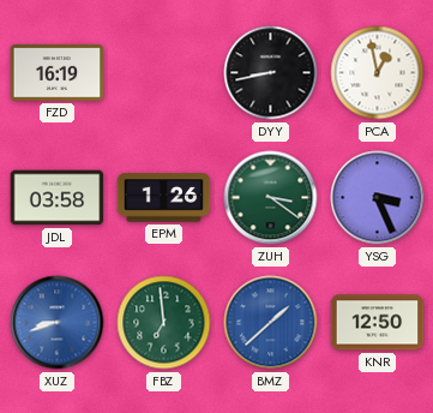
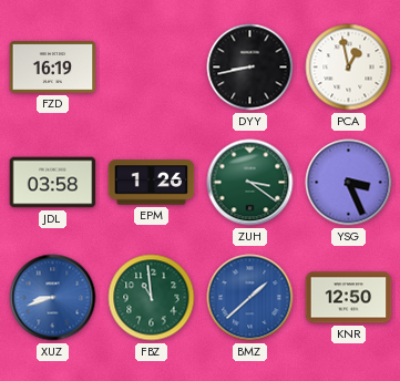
FBZ: 6:59 -> 10:59 (152, 298)
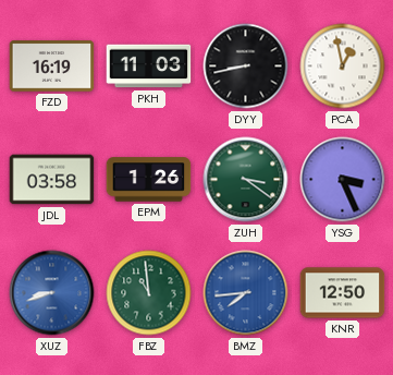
PKH: none -> 11:03 (149, 66)
BMZ: 1:38 -> 7:44 (246, 293)
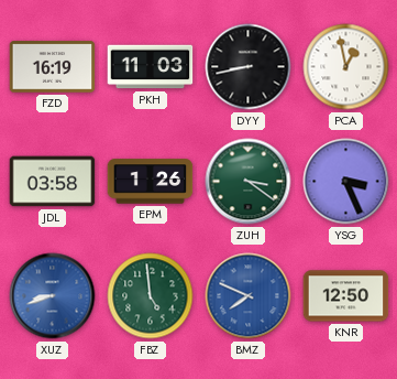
FBZ: 10:59 -> 4:59 (151, 296)
BMZ: 7:44 -> 7:49 (249, 296)
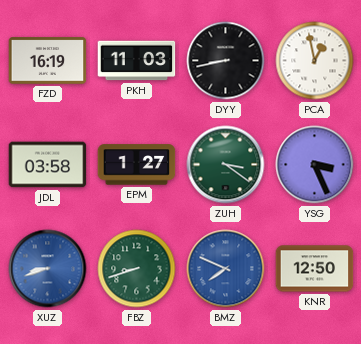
EPM: 1:26 -> 1:27 (137, 165)
FBZ: 4:59 -> 8:42 (137, 269)
